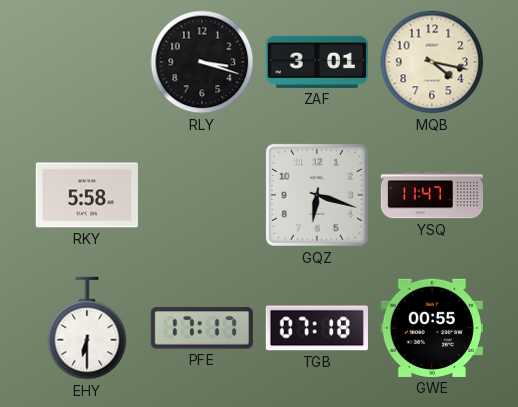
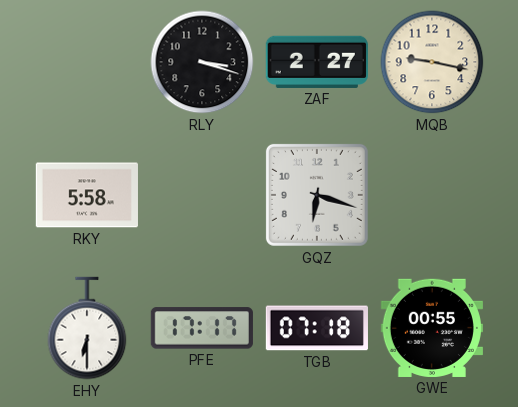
ZAF: 3:01 -> 2:27 (317, 62)
MQB: 4:17 -> 9:17 (432, 62)
YSQ: 11:47 -> none (431, 195)
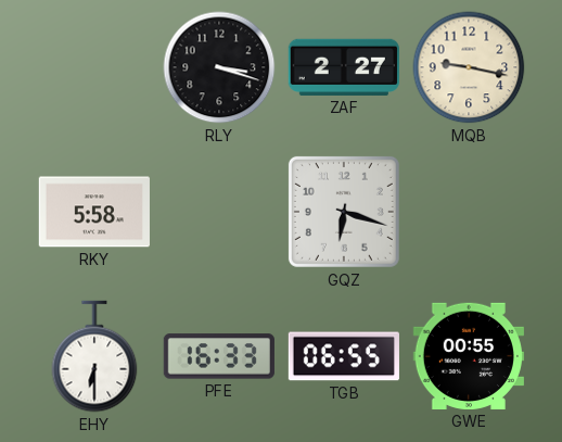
PFE: 17:17 -> 16:33 (219, 356)
TGB: 07:18 -> 06:55 (344, 356)
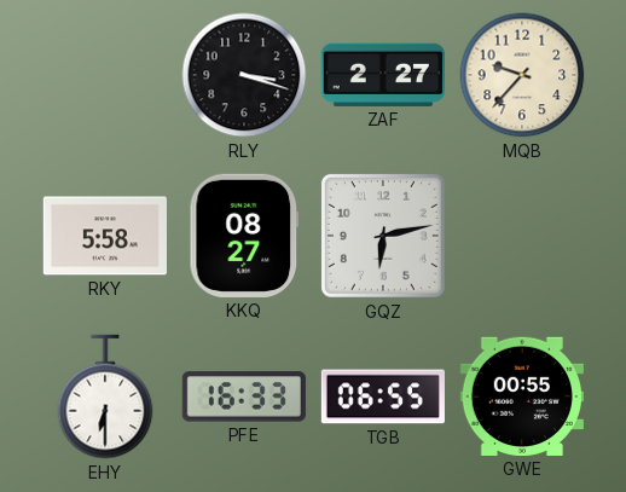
MQB: 9:17 -> 9:37 (522, 75)
KKQ: none -> 08:27 (243, 236)
GQZ: 6:18 -> 6:13 (383, 236)
